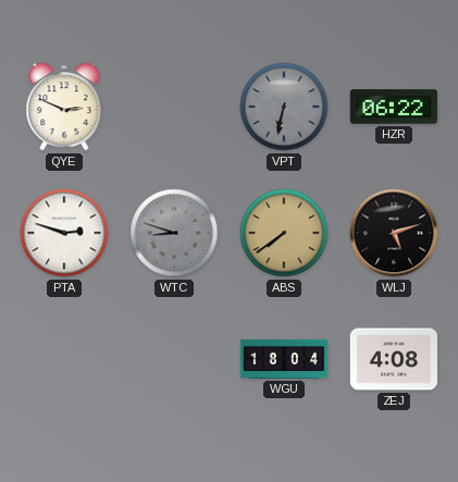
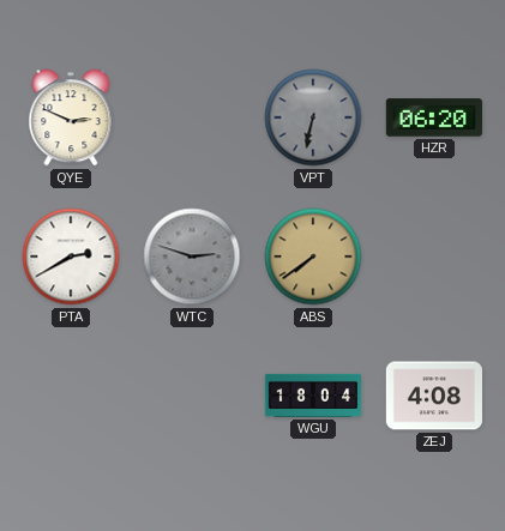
HZR: 06:22 -> 06:20 (434, 117)
PTA: 2:48 -> 2:40 (71, 257)
WTC: 8:48 -> 2:48 (192, 257)
WLJ: 5:12 -> none (394, 233)
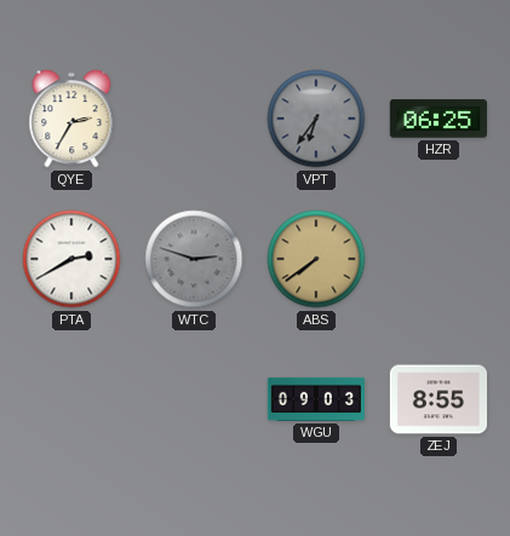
QYE: 2:49 -> 2:35 (71, 119)
VPT: 6:32 -> 6:36 (316, 119)
HZR: 06:20 -> 06:25 (439, 119)
WGU: 18:04 -> 09:03 (315, 399)
ZEJ: 4:08 -> 8:55 (437, 399)
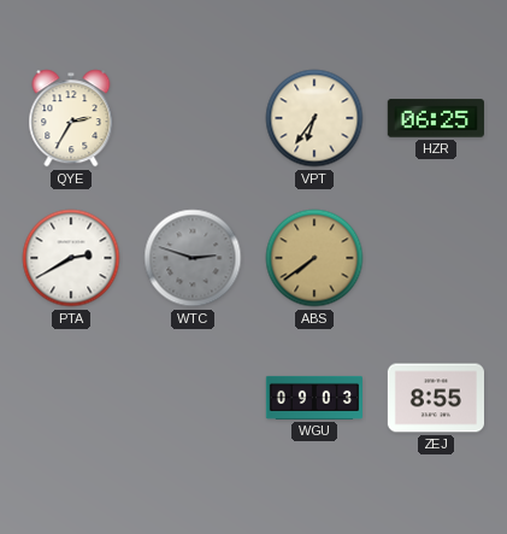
VPT dial: grey -> cream (314, 118)
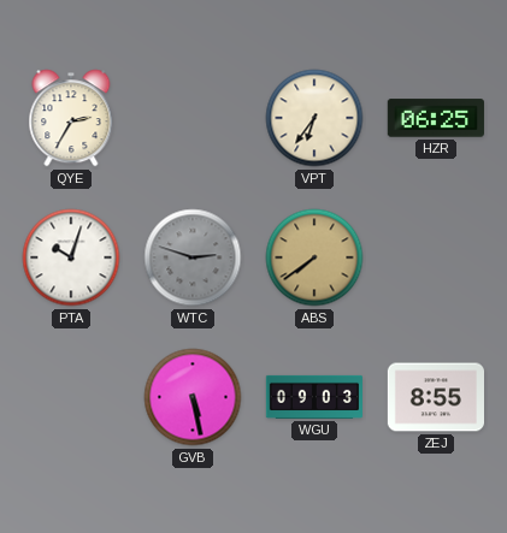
PTA: 2:40 -> 10:03 (71, 257)
GVB: none -> 5:28 (193, 397)
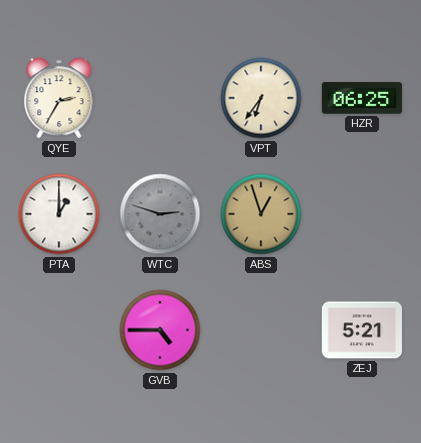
PTA: 10:03 -> 1:00 (59, 214)
ABS: 7:39 -> 12:57 (261, 214)
GVB: 5:28 -> 4:45 (160, 330)
WGU: 09:03 -> none (313, 397)
ZEJ: 8:55 -> 5:21 (361, 330)
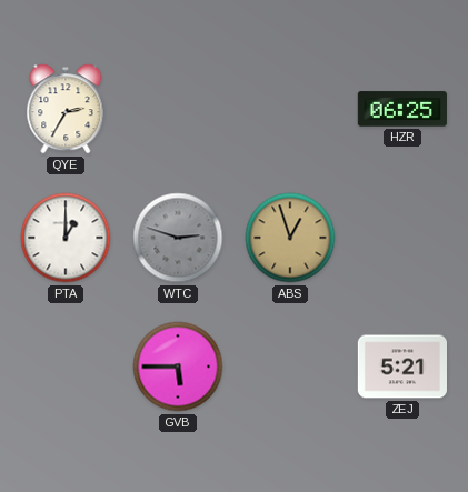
VPT: 6:36 -> none (261, 98)
GVB: 4:45 -> 5:45 (178, 367)
